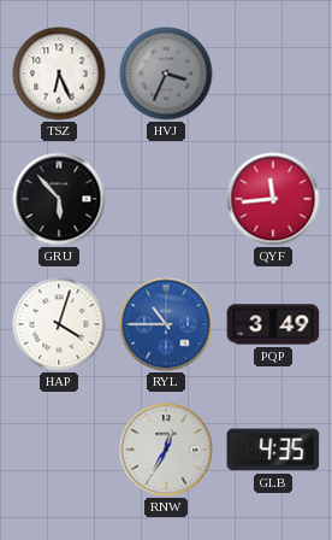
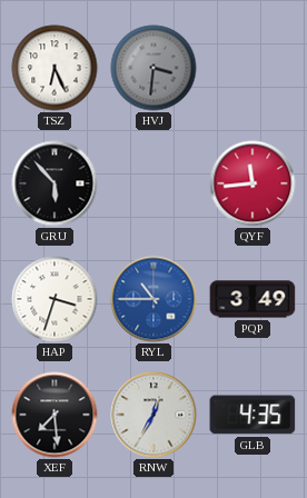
HVJ: 3:34 -> 3:31 (153, 68)
HAP: 4:03 -> 3:33 (55, 299)
XEF: none -> 7:29 (55, 415)
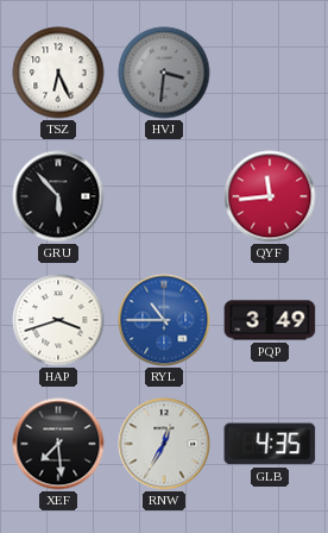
HAP: 3:33 -> 3:42 (58, 320)
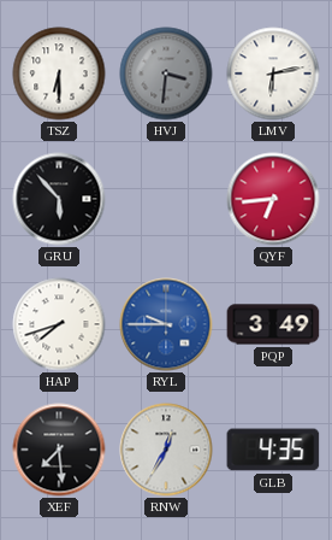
TSZ: 6:26 -> 6:30 (59, 74)
LMV: none -> 6:13 (273, 74)
QYF: 11:44 -> 6:44 (273, 199)
HAP: 3:42 -> 7:42 (59, 324)
RYL: 10:45 -> 9:45 (166, 324)
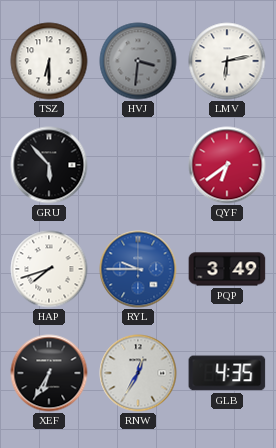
QYF: 6:44 -> 6:39 (227, 165)
XEF: 7:29 -> 6:35 (49, 373)
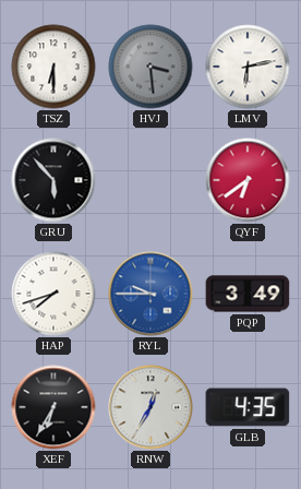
HVJ: 3:31 -> 3:29 (150, 67)
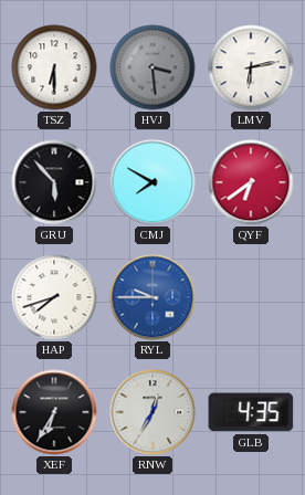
CMJ: none -> 7:50 (152, 182)
PQP: 3:49 -> none (248, 294)
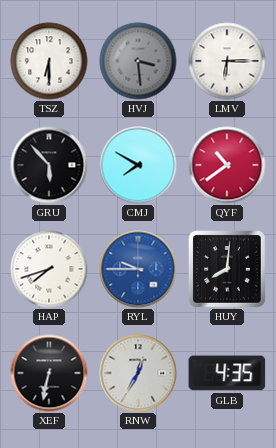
LMV: 6:13 -> 6:15 (227, 61)
QYF: 6:39 -> 10:39 (227, 165)
HUY: none -> 8:01 (228, 270)
XEF: 6:35 -> 6:32 (49, 373)
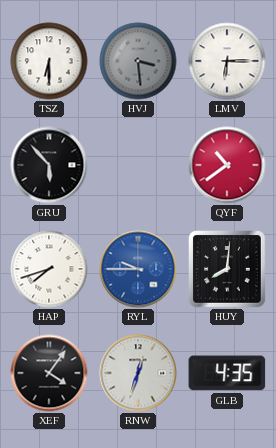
CMJ: 7:50 -> none (138, 165)
XEF: 6:32 -> 4:06 (49, 373)
RNW: 12:35 -> 12:33 (138, 373)
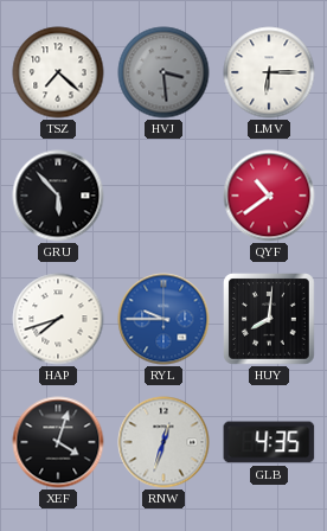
TSZ: 6:30 -> 7:22 (58, 72)
XEF: 4:06 -> 4:03 (58, 442)
